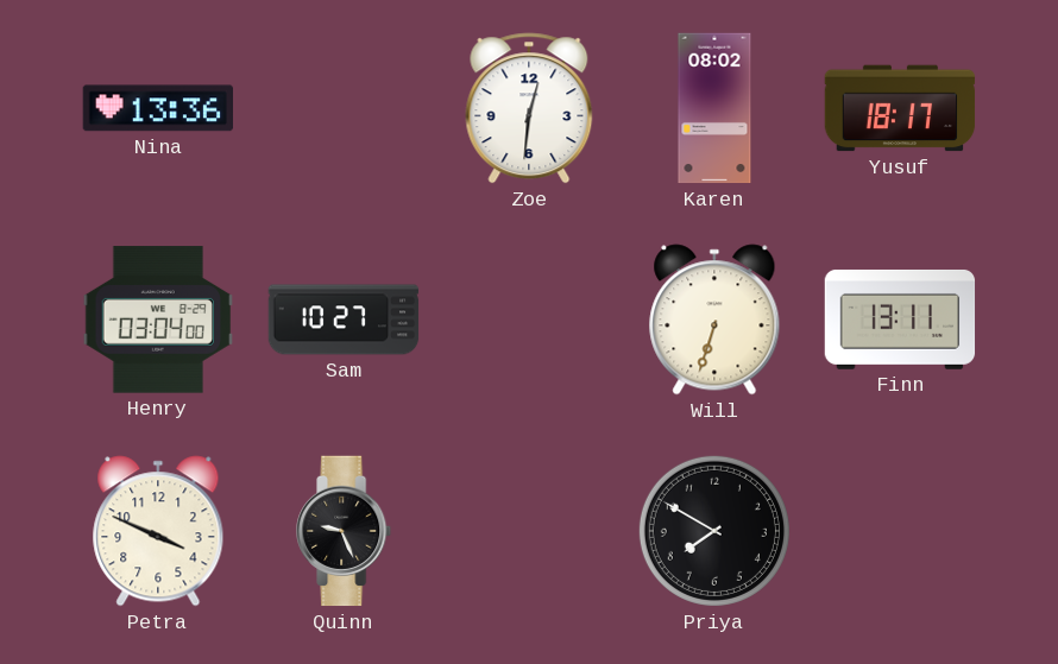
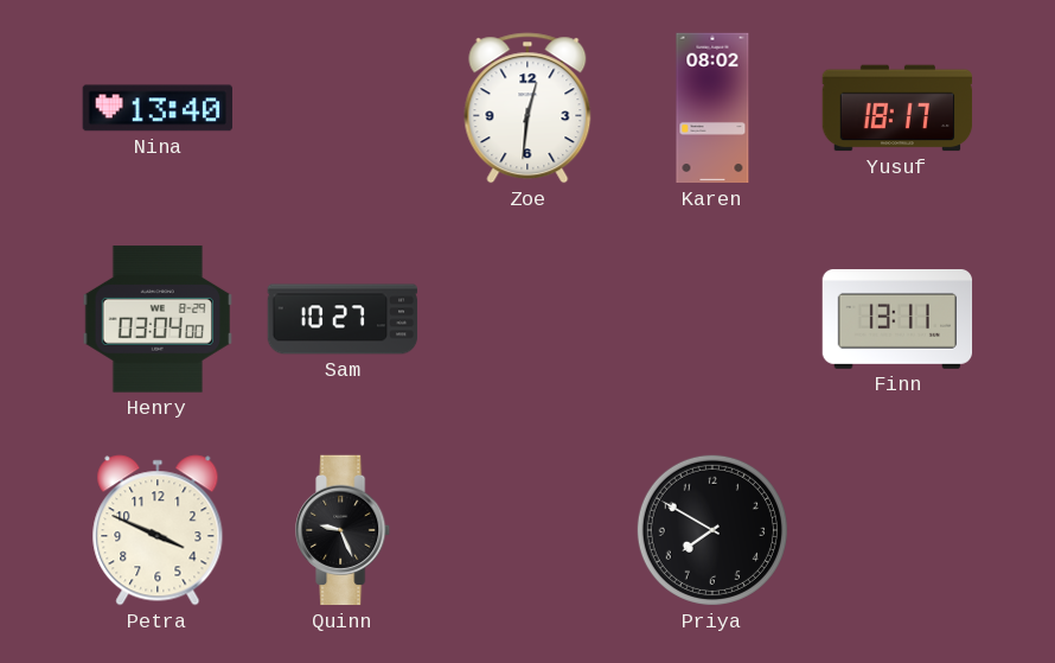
Nina: 13:36 -> 13:40 (156, 108)
Will: 6:33 -> none (714, 320)
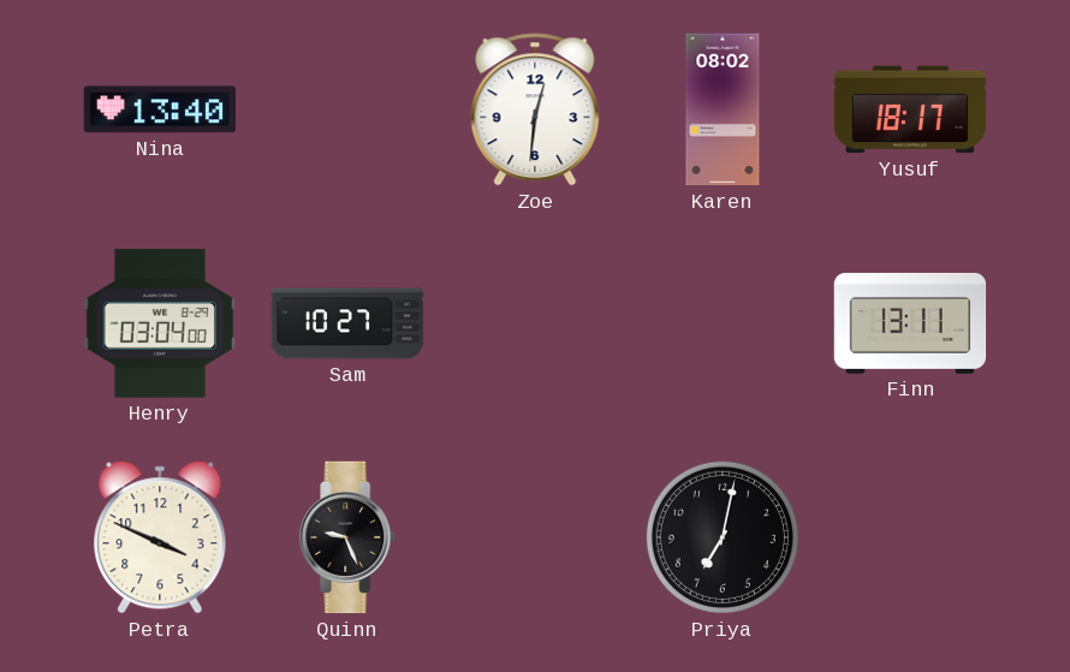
Priya: 7:50 -> 7:02 (723, 537)
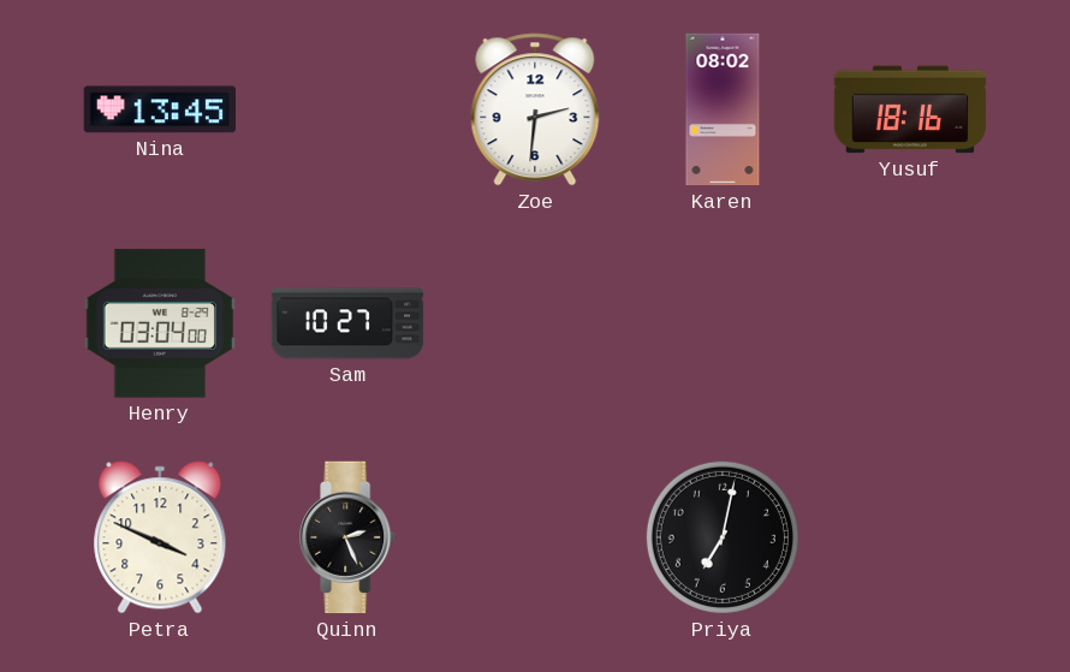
Nina: 13:40 -> 13:45 (159, 109)
Zoe: 12:31 -> 2:31 (535, 109)
Yusuf: 18:17 -> 18:16 (910, 109)
Finn: 13:11 -> none (910, 323)
Quinn: 9:26 -> 2:26 (349, 537)
